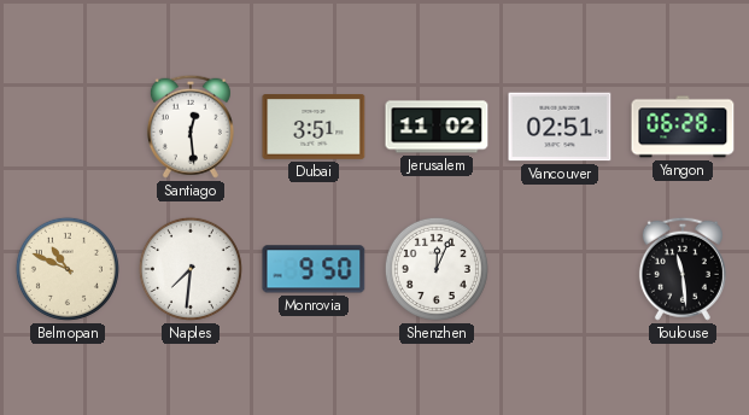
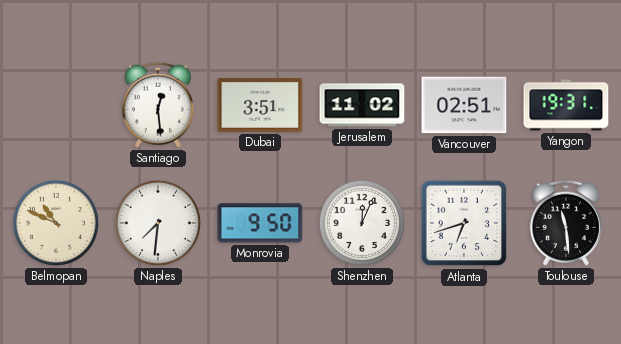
Yangon: 06:28 -> 19:31 (566, 105)
Atlanta: none -> 6:42 (464, 223)
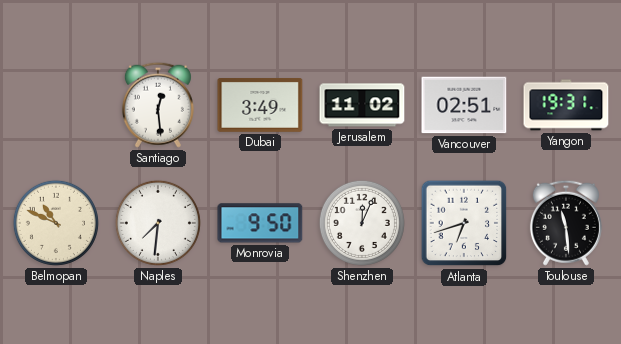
Dubai: 3:51 -> 3:49 (260, 106)
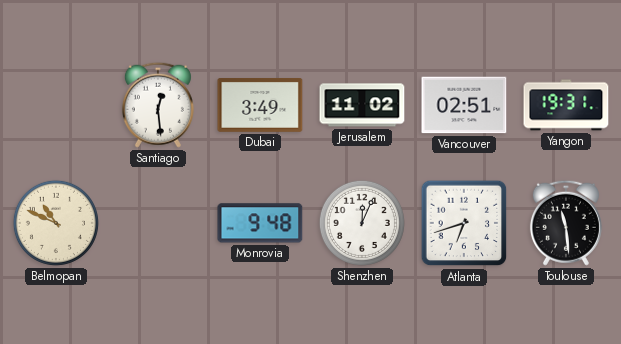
Naples: 7:31 -> none (158, 223)
Monrovia: 9:50 -> 9:48 (260, 223)
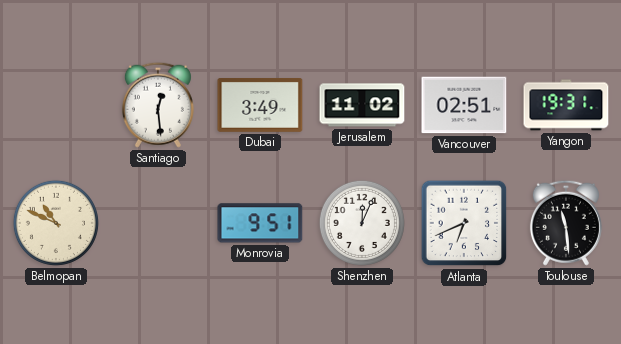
Monrovia: 9:48 -> 9:51 (260, 223)
Atlanta: 6:42 -> 6:41 (464, 223)
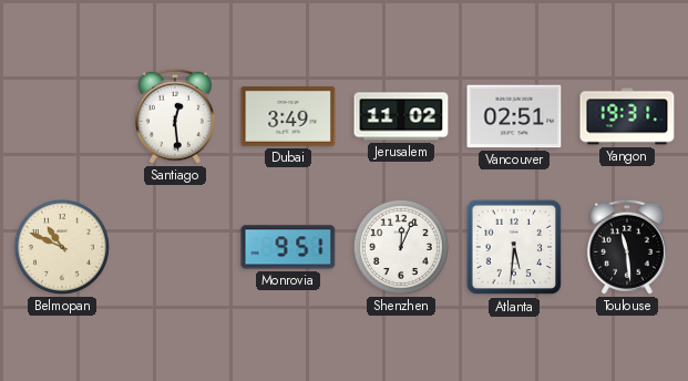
Atlanta: 6:41 -> 5:31 (514, 247)
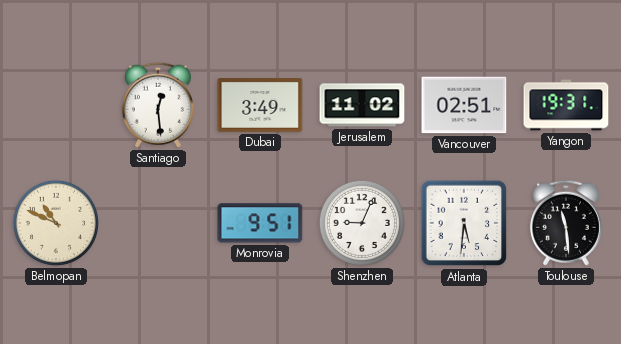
Shenzhen: 12:04 -> 9:04 (362, 223)
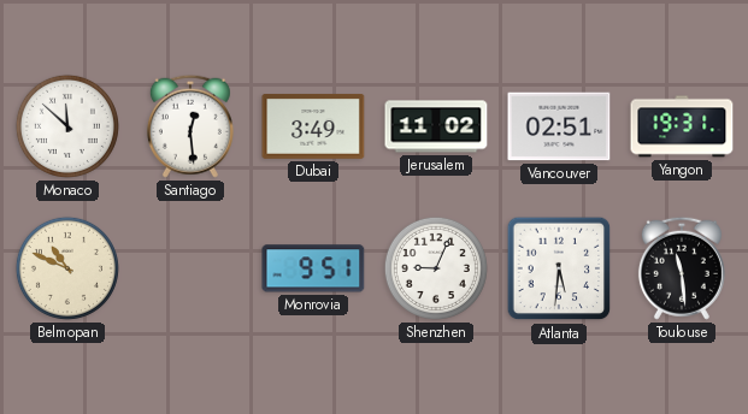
Monaco: none -> 11:52 (67, 126)
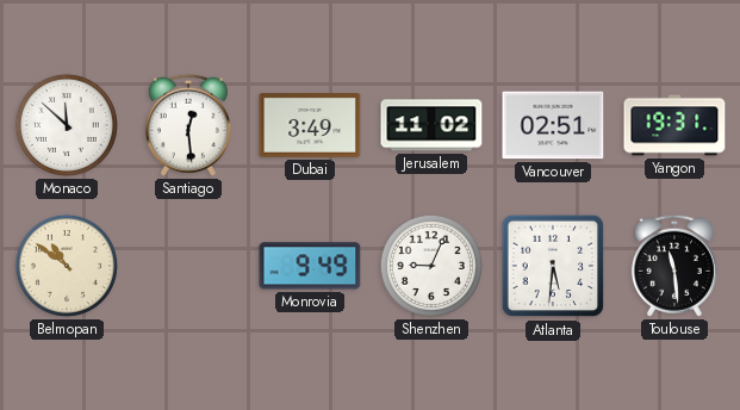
Belmopan: 10:49 -> 10:51 (67, 266)
Monrovia: 9:51 -> 9:49 (310, 266)
